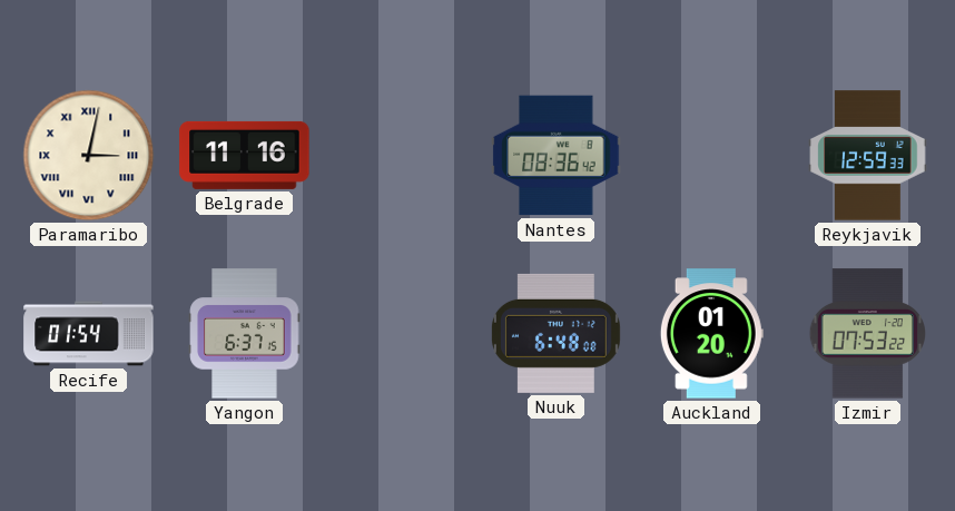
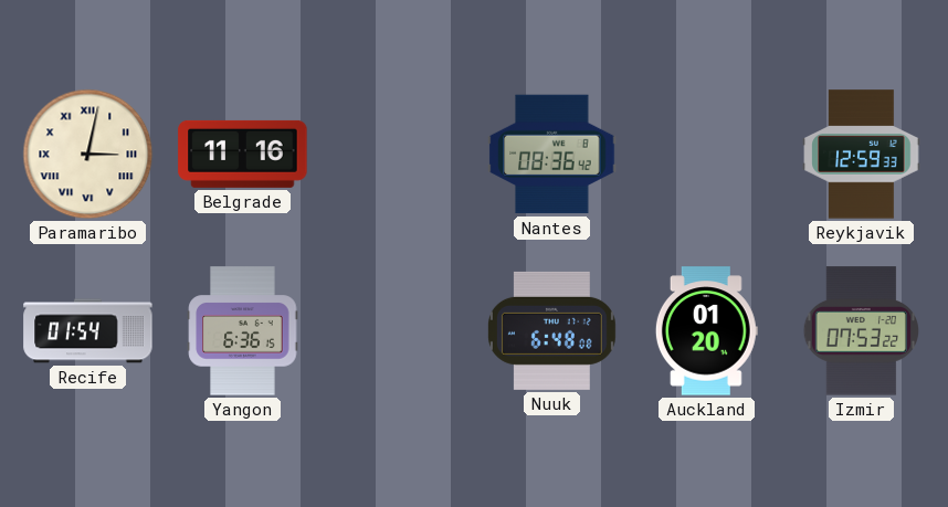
Yangon: 6:37 -> 6:36 (243, 331)
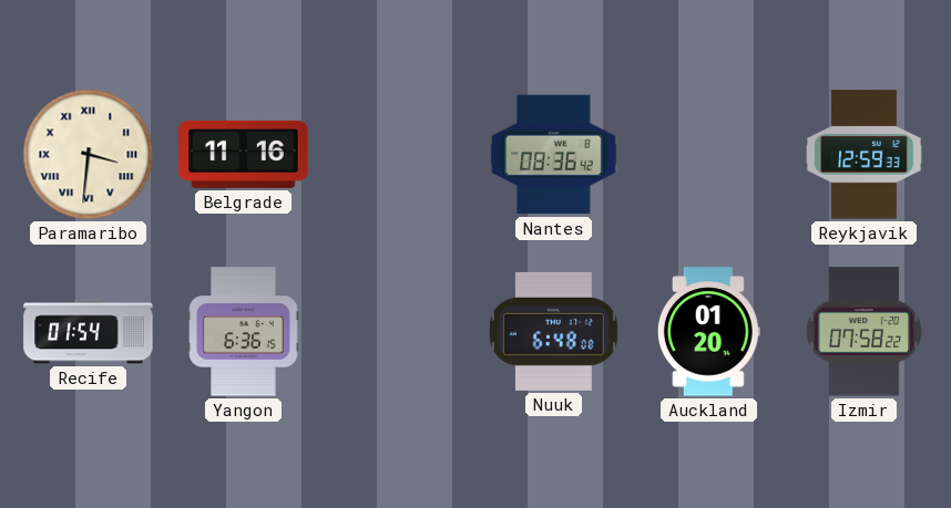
Paramaribo: 3:02 -> 3:31 (89, 155)
Izmir: 07:53 -> 07:58 (863, 332)
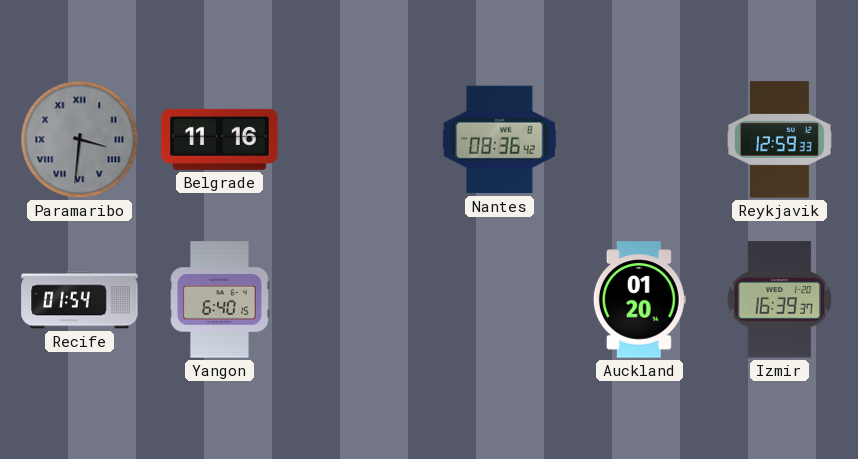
Paramaribo dial: cream -> grey (80, 140)
Yangon: 6:36 -> 6:40 (220, 300)
Nuuk: 6:48 -> none (553, 331)
Izmir: 07:58 -> 16:39 (779, 300)
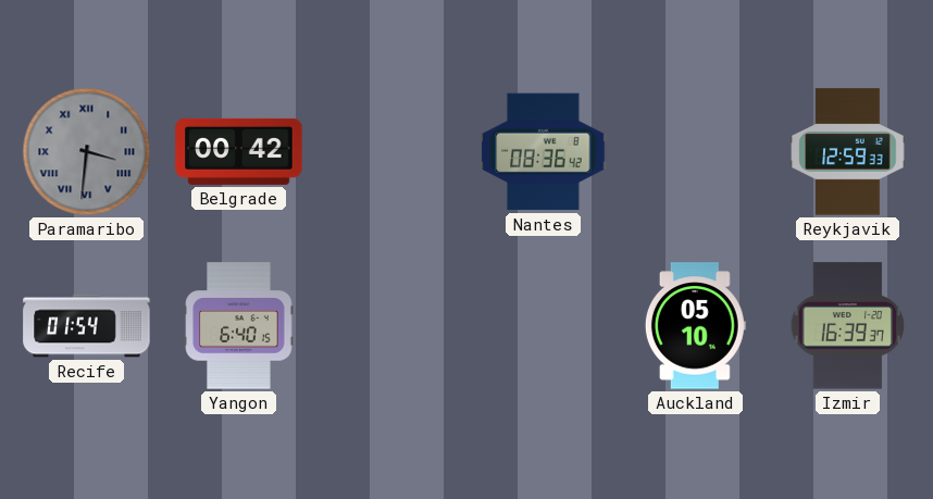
Belgrade: 11:16 -> 00:42 (239, 151)
Auckland: 01:20 -> 05:10 (695, 326)
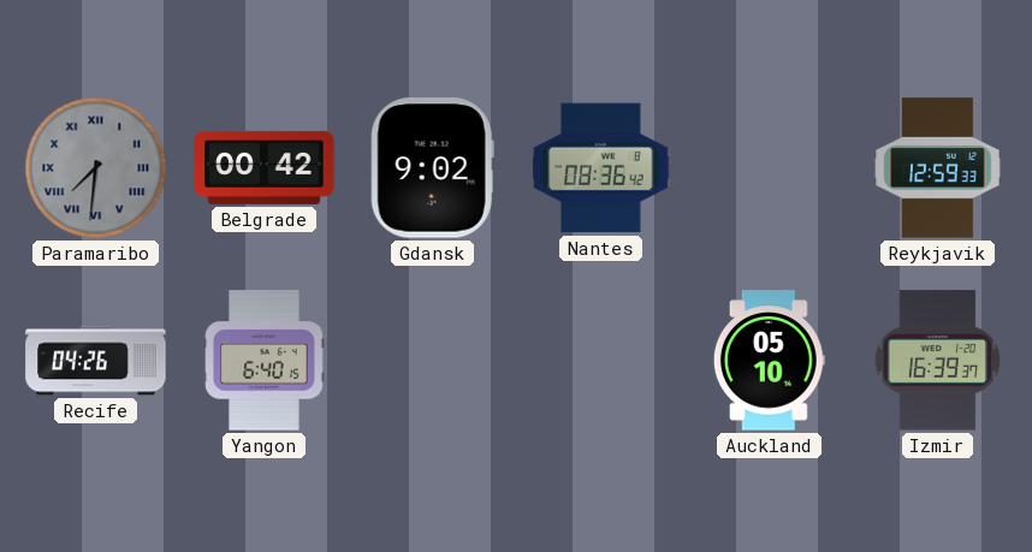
Paramaribo: 3:31 -> 7:31 (96, 168)
Gdansk: none -> 9:02 (432, 168)
Recife: 01:54 -> 04:26 (96, 361)
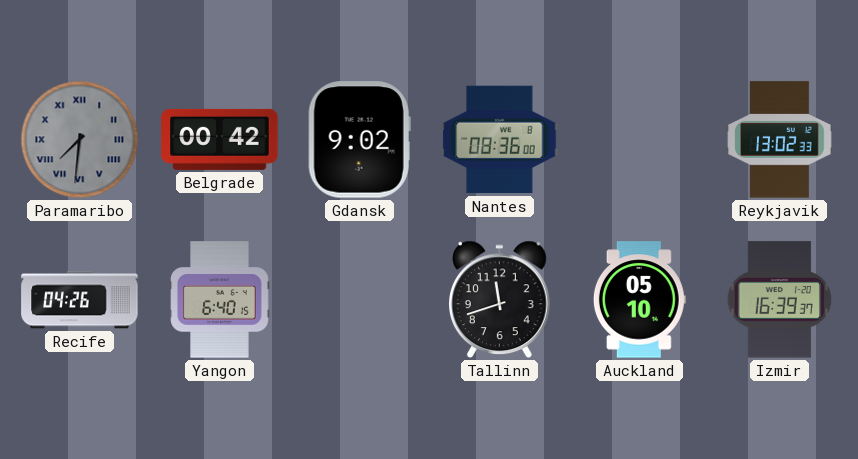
Nantes: 08:36:42 -> 08:36:00 (500, 140)
Reykjavik: 12:59 -> 13:02 (780, 140)
Tallinn: none -> 11:42 (500, 300)
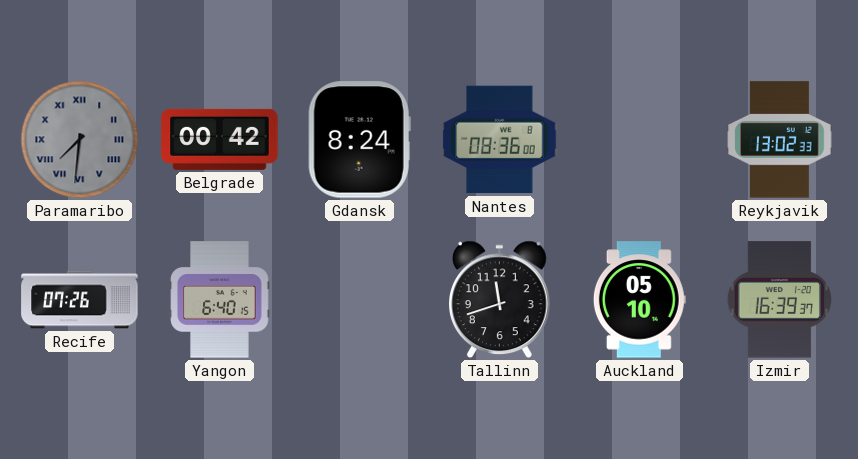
Gdansk: 9:02 -> 8:24 (359, 140)
Recife: 04:26 -> 07:26 (80, 300)
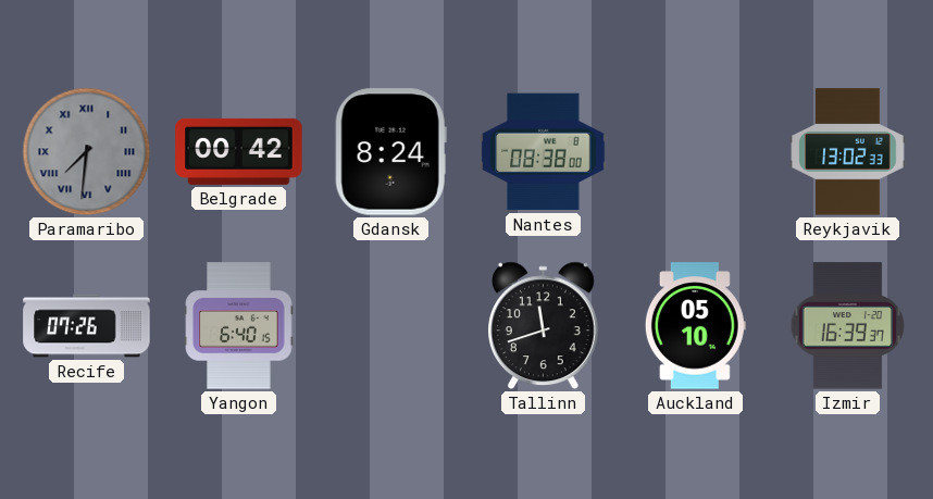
Nantes: 08:36 -> 08:38 (544, 152)
